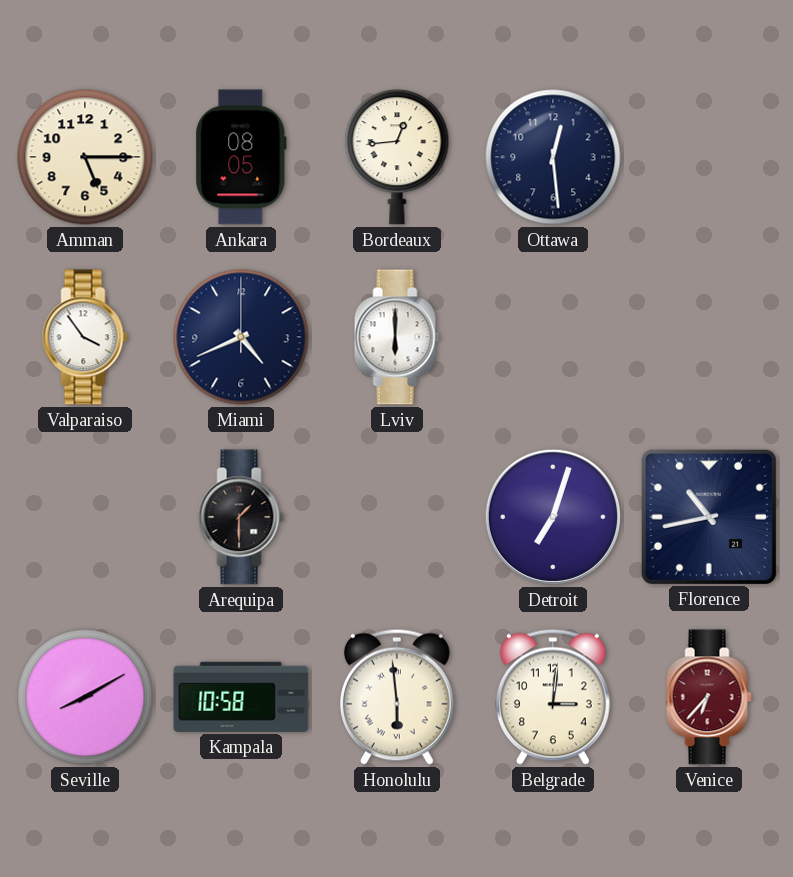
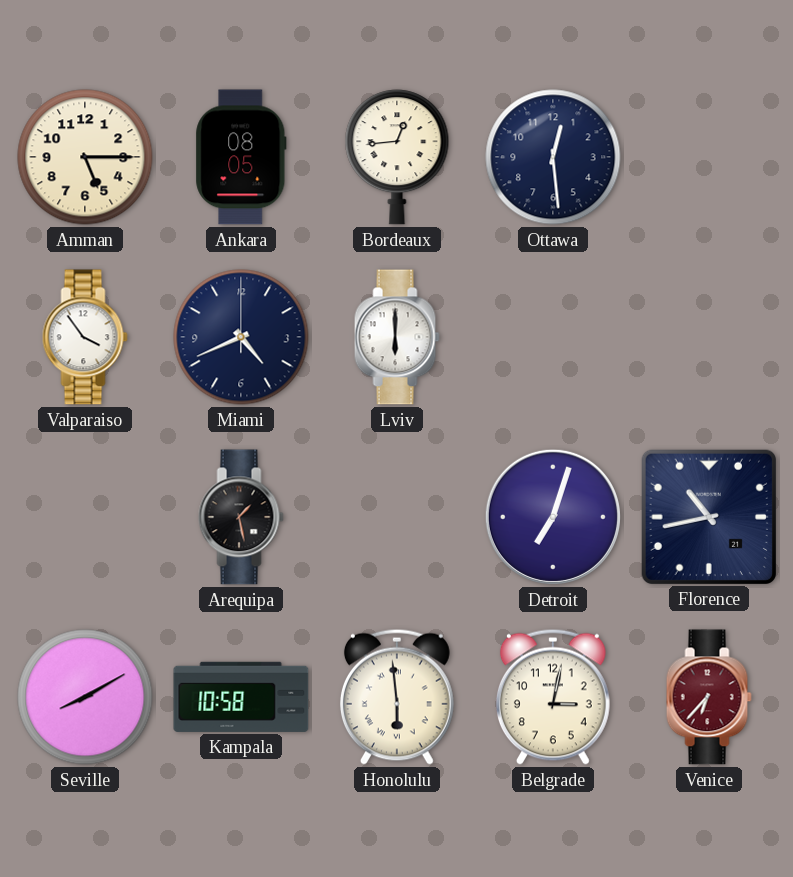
Arequipa: 1:30 -> 1:28 (241, 517)
Belgrade: 3:01 -> 3:02 (553, 697)
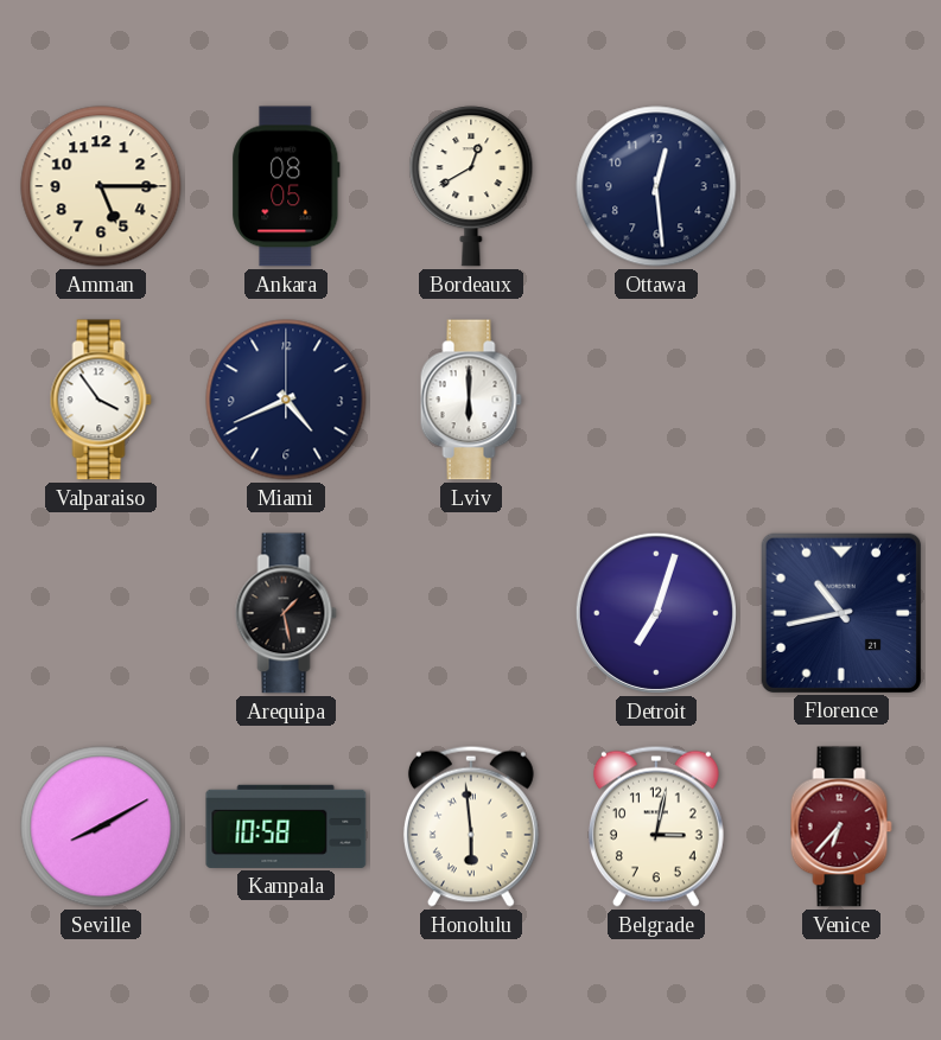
Bordeaux: 12:44 -> 12:40 (471, 186)
